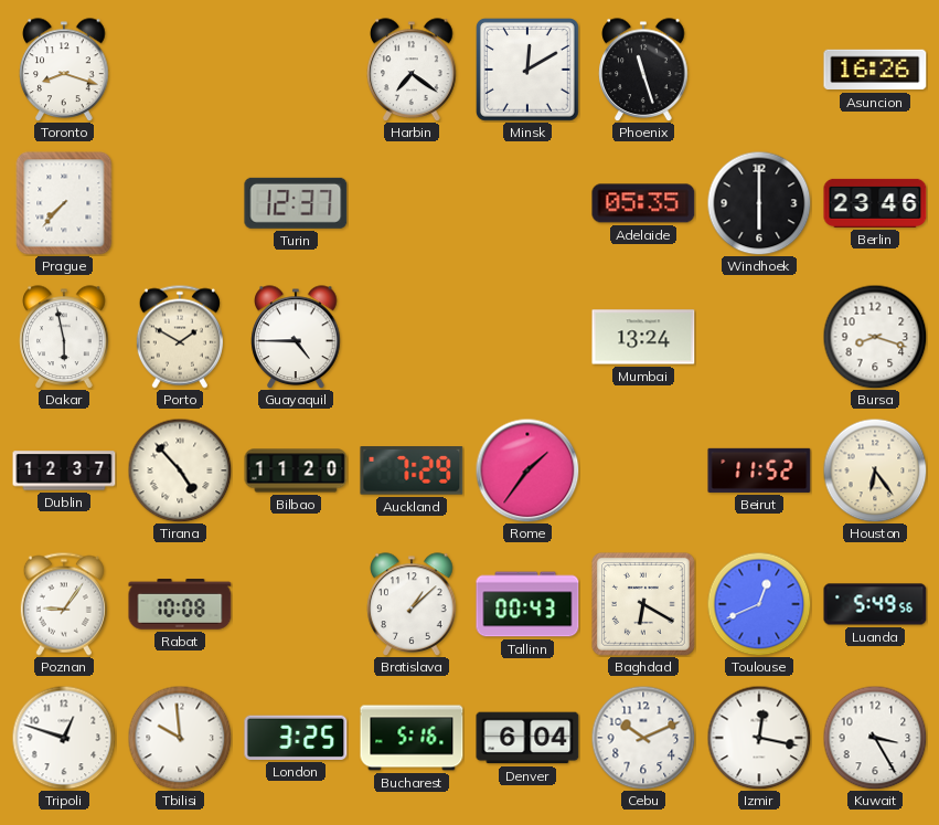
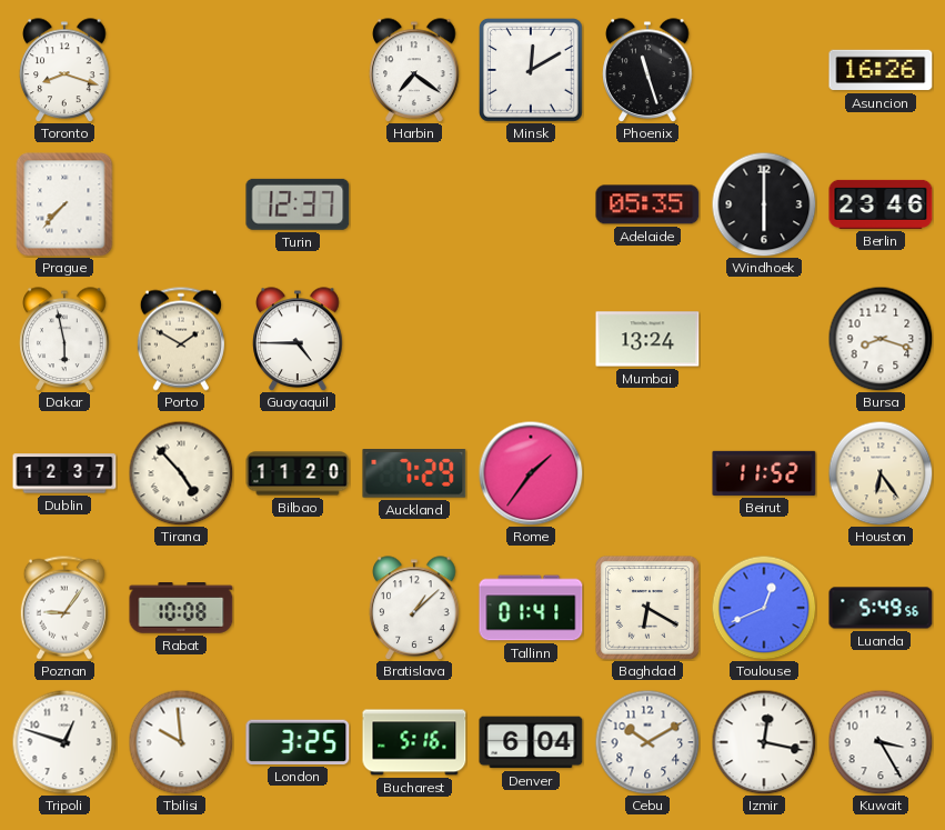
Tallinn: 00:43 -> 01:41 (531, 608)
Cebu: 10:11 -> 10:10 (647, 742)
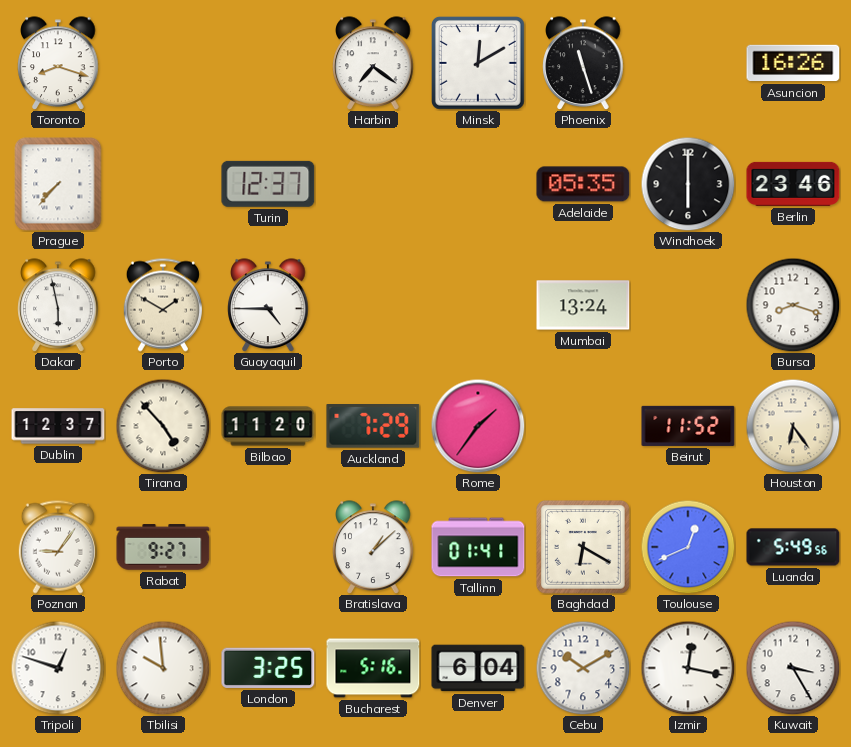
Rabat: 10:08 -> 9:27 (163, 547)
